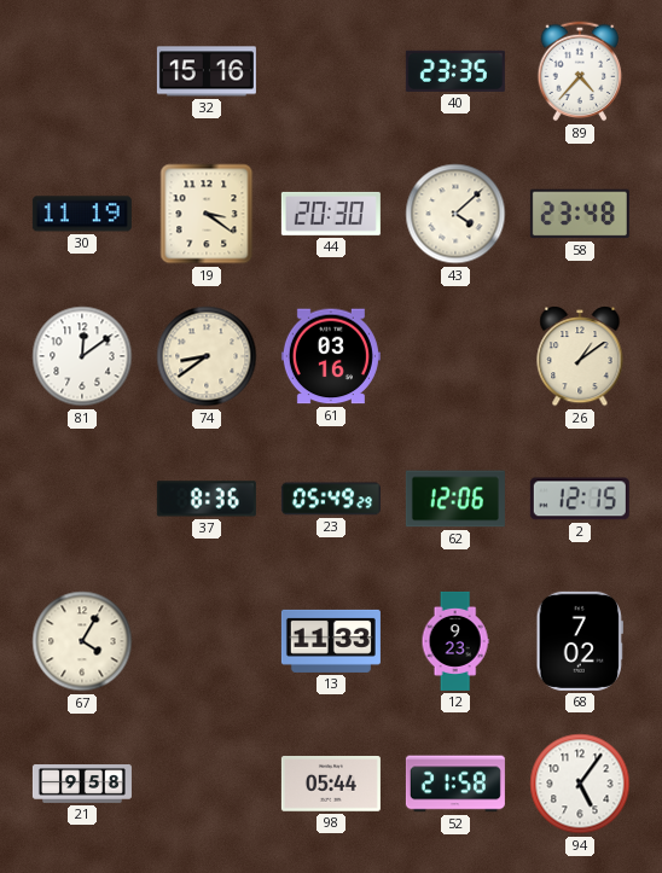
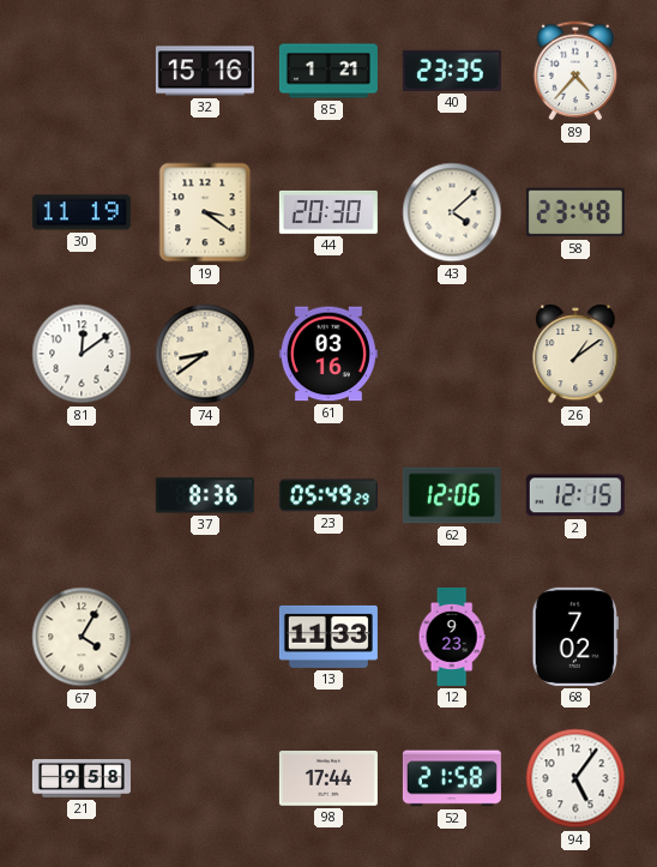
85: none -> 1:21 (328, 71)
98: 05:44 -> 17:44 (328, 778)
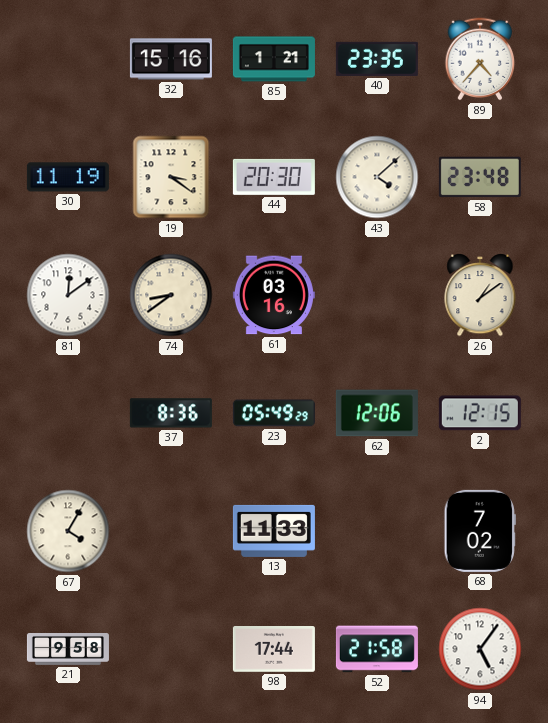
12: 9:23 -> none (452, 637)
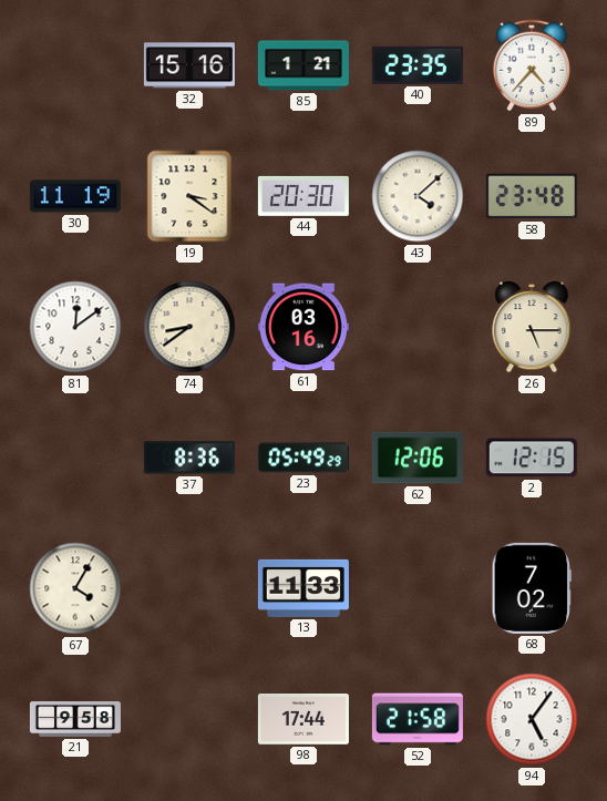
26: 1:09 -> 5:15 (532, 328)
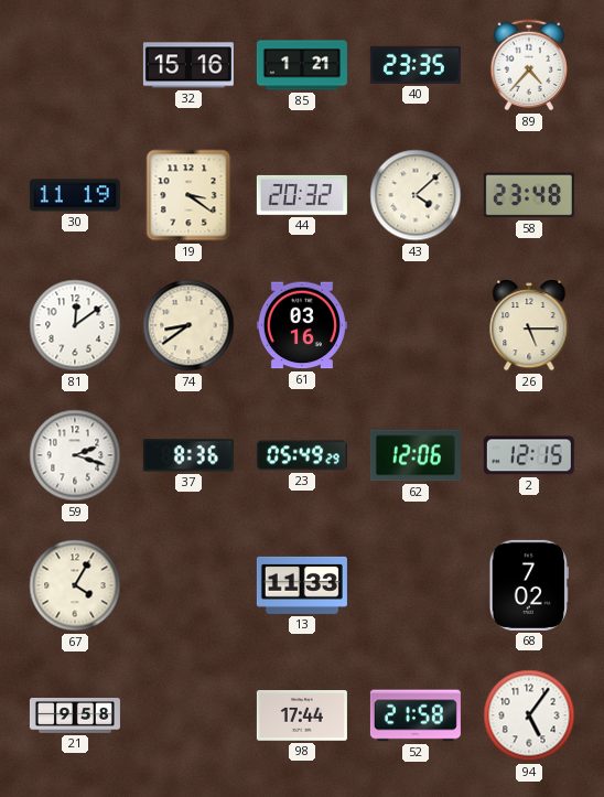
44: 20:30 -> 20:32 (302, 195)
59: none -> 2:18 (75, 455)
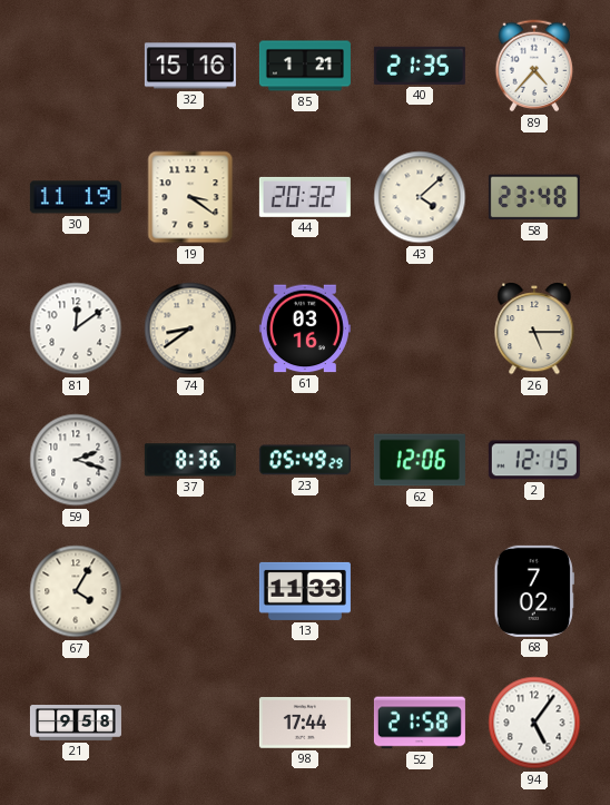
40: 23:35 -> 21:35 (420, 66)
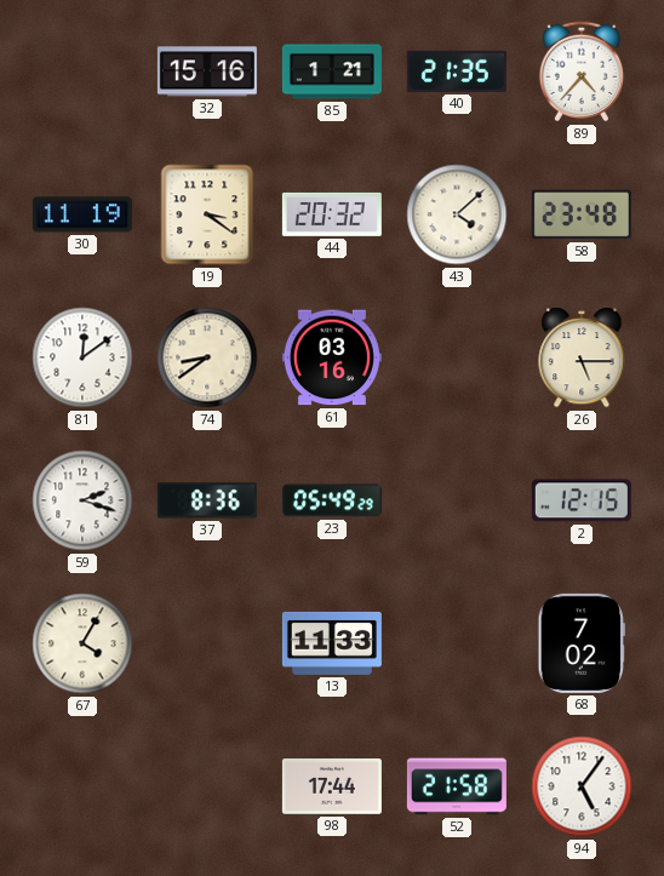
62: 12:06 -> none (420, 460)
21: 9:58 -> none (76, 724)
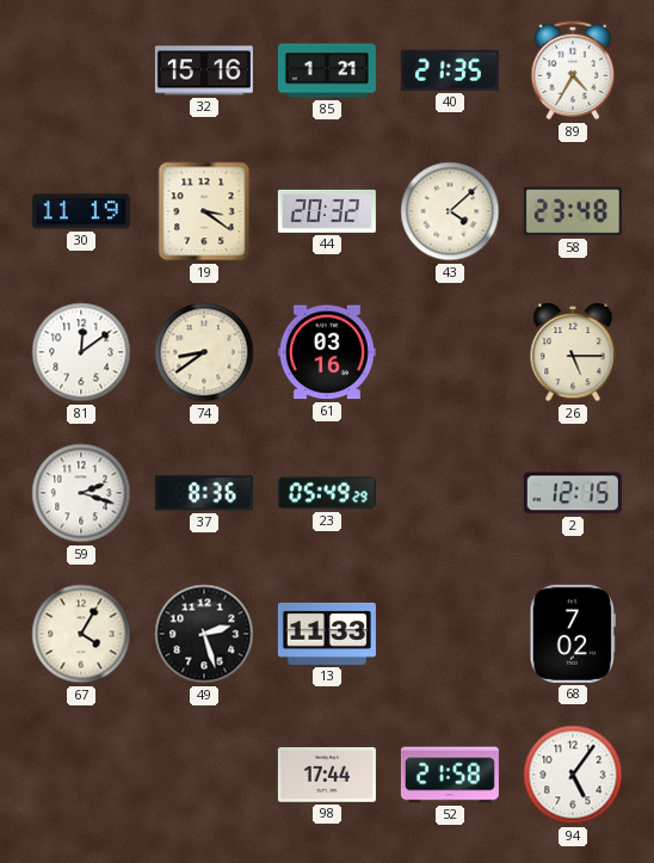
89: 4:37 -> 4:35 (573, 70)
49: none -> 2:27 (204, 634)
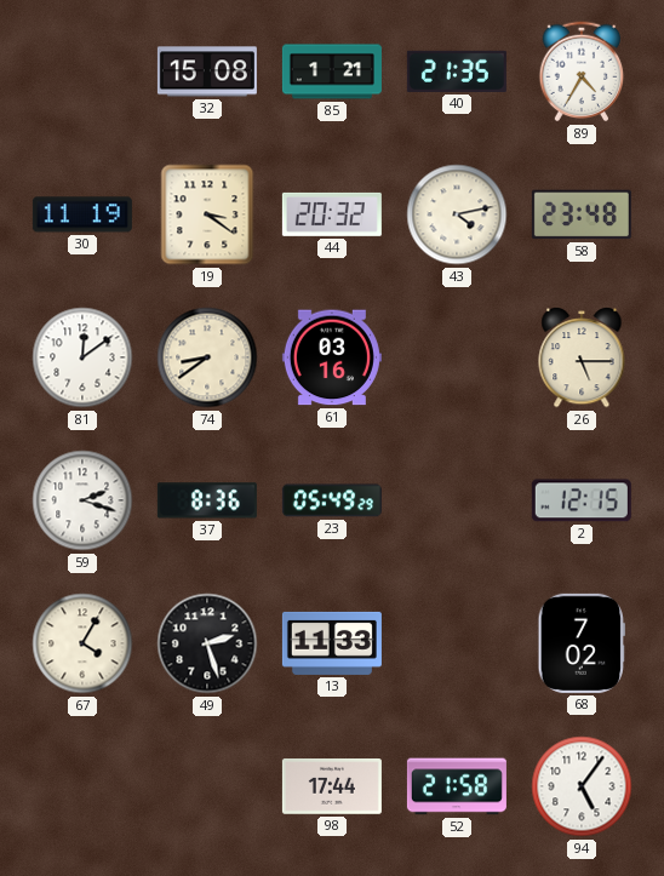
32: 15:16 -> 15:08 (207, 71)
43: 4:08 -> 4:13 (457, 214)
